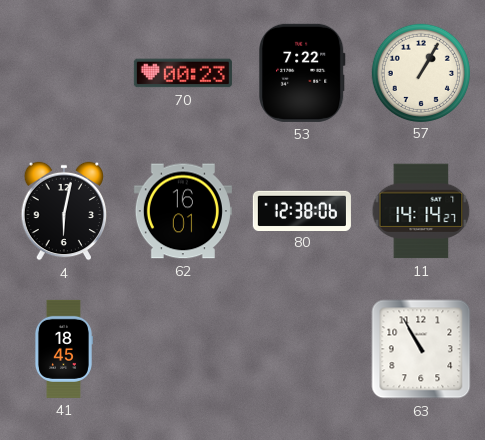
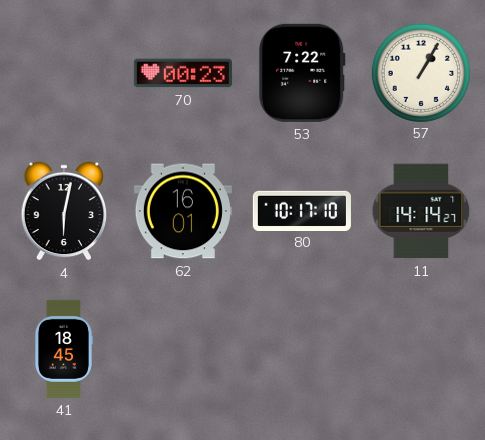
80: 12:38 -> 10:17 (302, 210)
63: 10:55 -> none (421, 349)
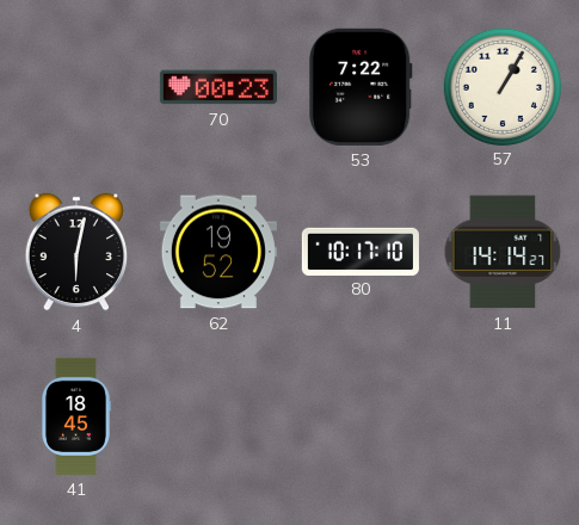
62: 16:01 -> 19:52 (218, 252)
